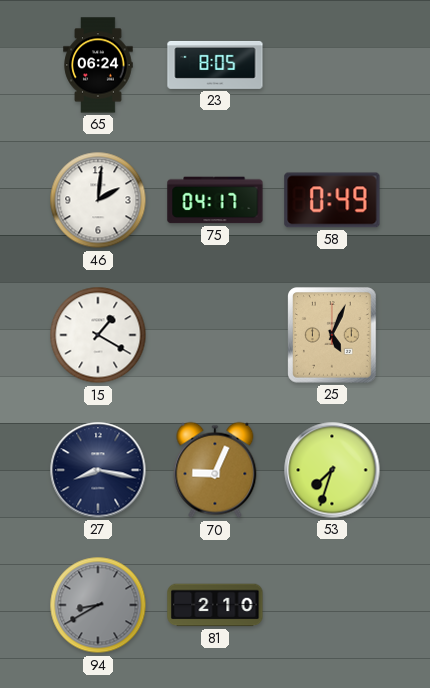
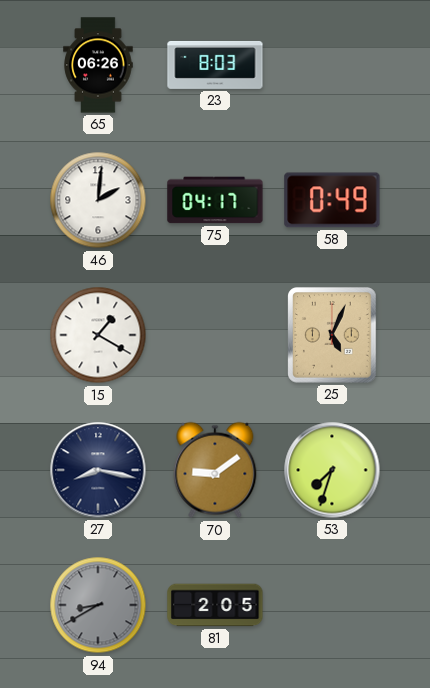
65: 06:24 -> 06:26 (98, 65)
23: 8:05 -> 8:03 (215, 65)
70: 9:04 -> 9:09 (215, 470)
81: 2:10 -> 2:05 (215, 605)
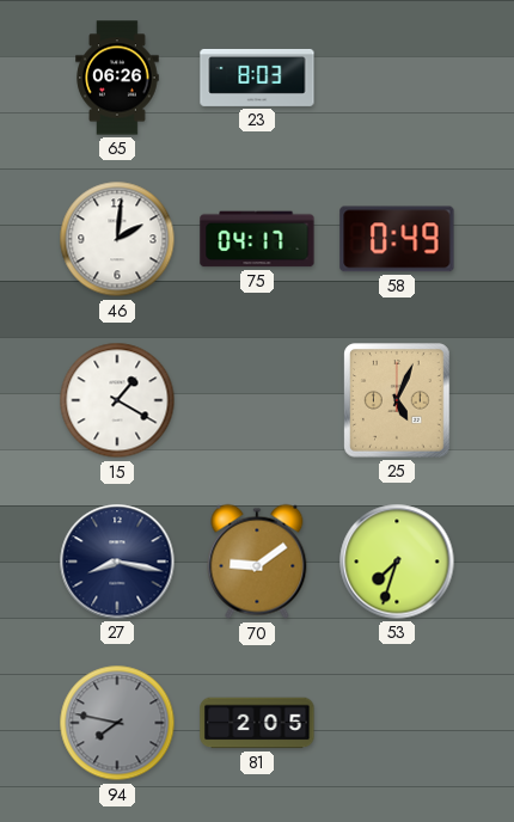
94: 8:40 -> 7:47 (117, 723)
